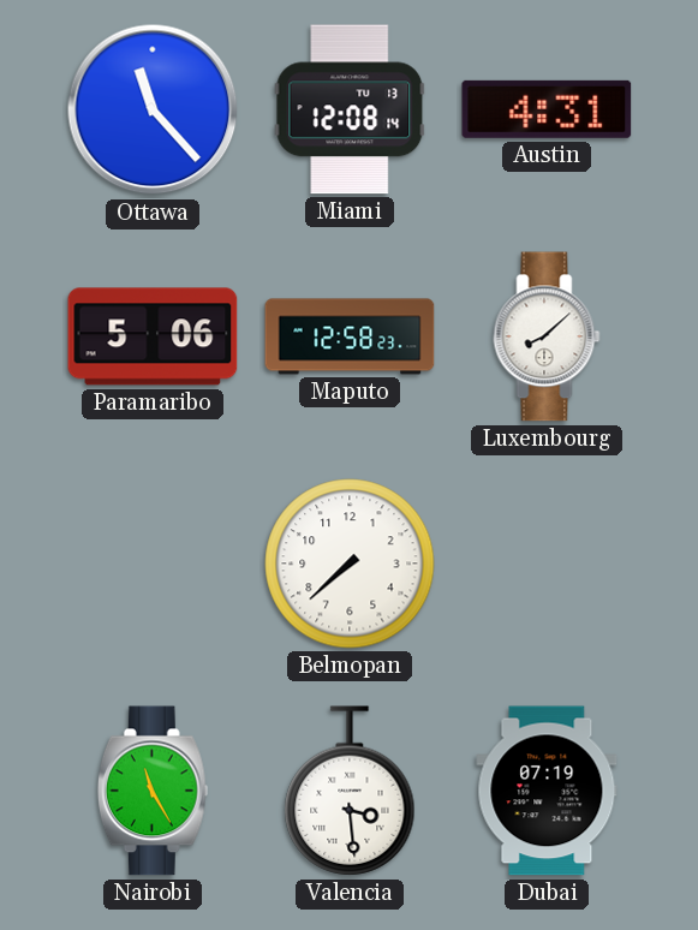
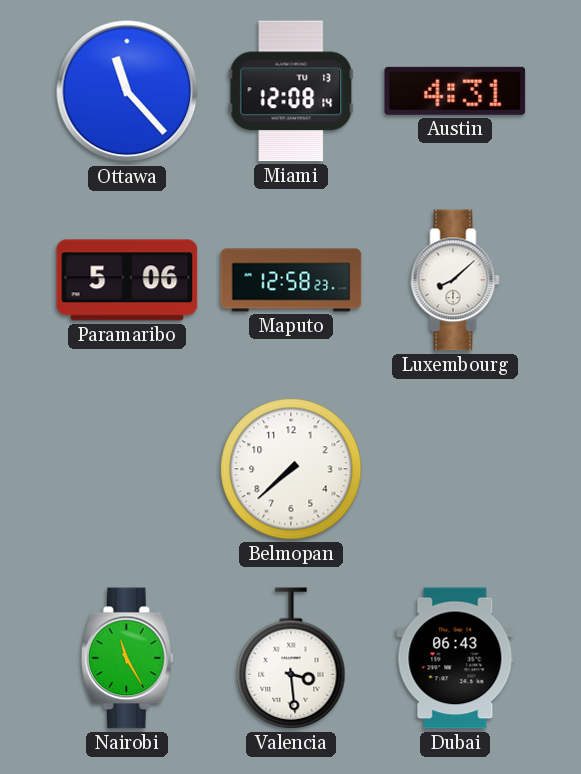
Dubai: 07:19 -> 06:43 (455, 658)
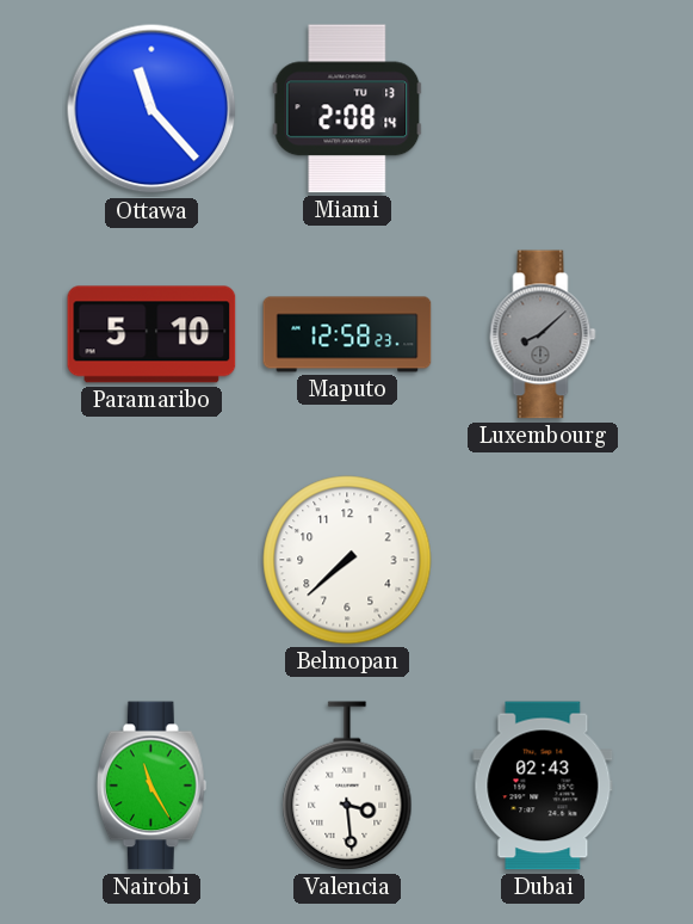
Miami: 12:08 -> 2:08 (347, 109)
Austin: 4:31 -> none (455, 91)
Paramaribo: 5:06 -> 5:10 (151, 334)
Luxembourg dial: white -> grey (543, 334)
Dubai: 06:43 -> 02:43 (543, 786)
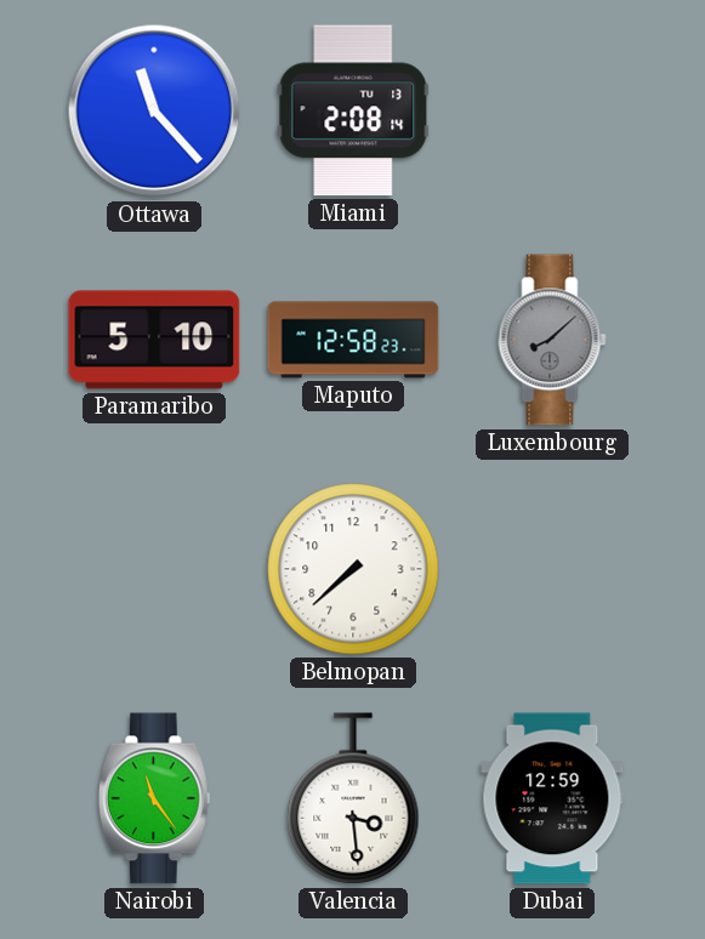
Nairobi: 11:25 -> 11:24 (154, 798)
Dubai: 02:43 -> 12:59 (552, 798)
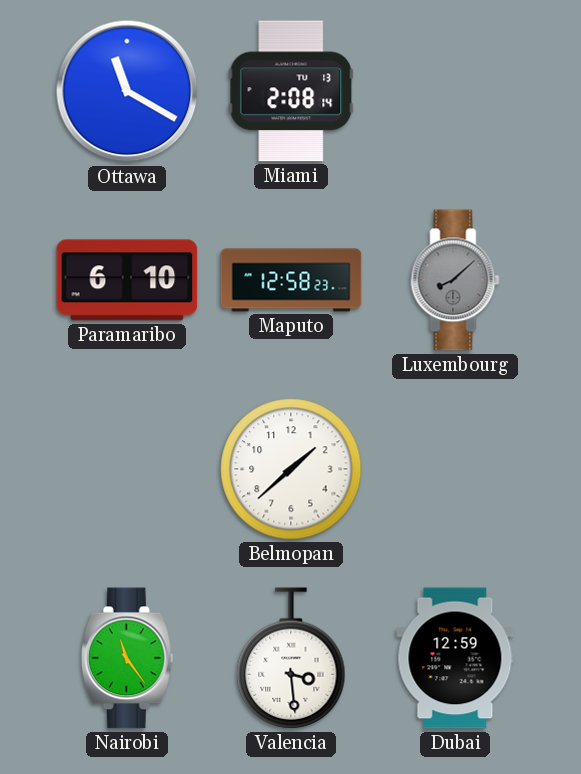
Ottawa: 11:23 -> 11:20 (127, 91)
Paramaribo: 5:10 -> 6:10 (127, 280)
Belmopan: 7:38 -> 1:38 (291, 469)
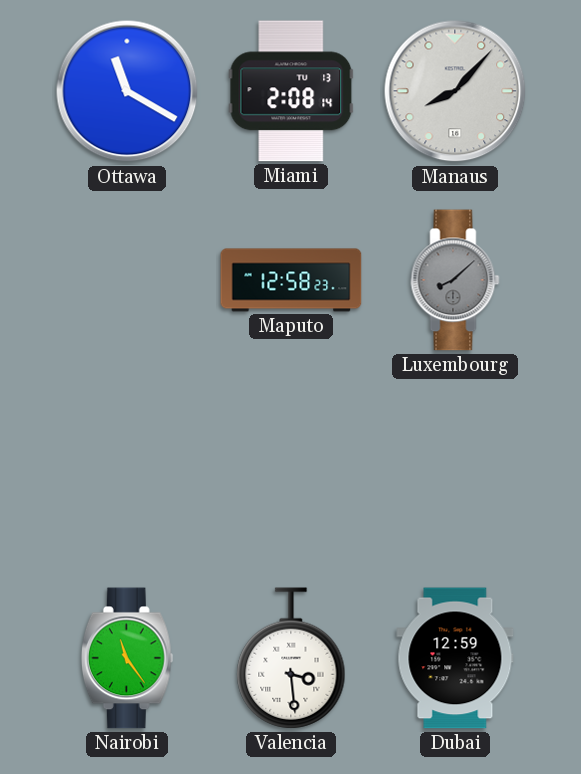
Manaus: none -> 8:07 (455, 91)
Paramaribo: 6:10 -> none (127, 280)
Belmopan: 1:38 -> none (291, 469)
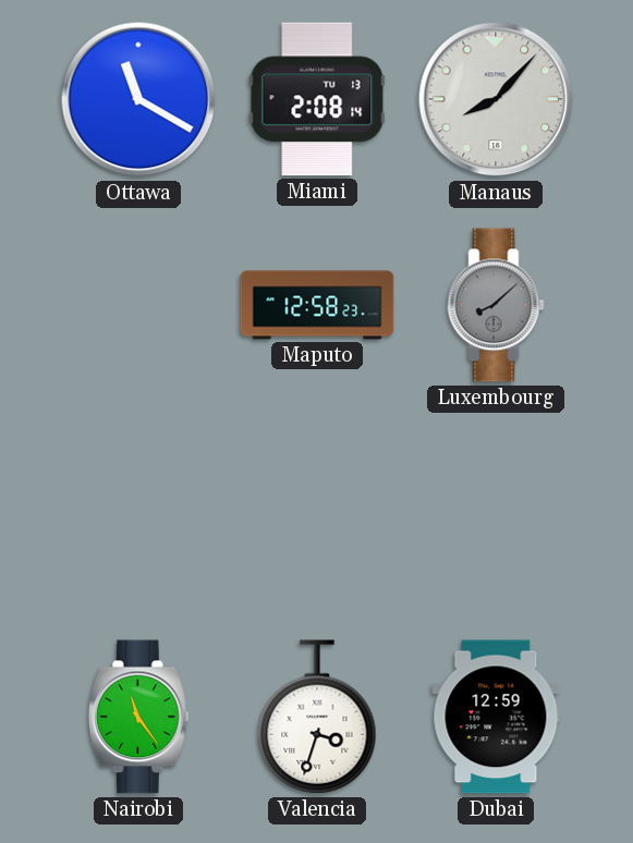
Valencia: 3:29 -> 3:33 (317, 717)
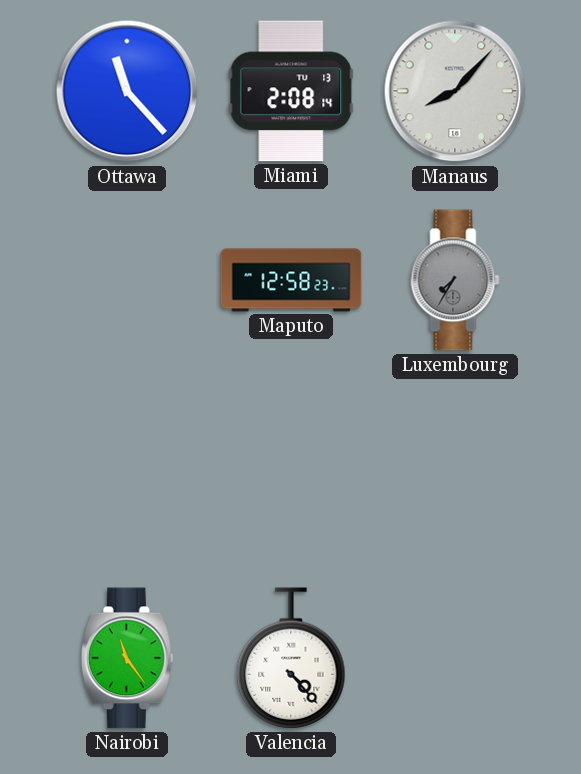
Ottawa: 11:20 -> 11:23 (127, 91)
Luxembourg: 8:08 -> 7:35 (455, 280)
Valencia: 3:33 -> 4:23 (291, 658)
Dubai: 12:59 -> none (496, 717)
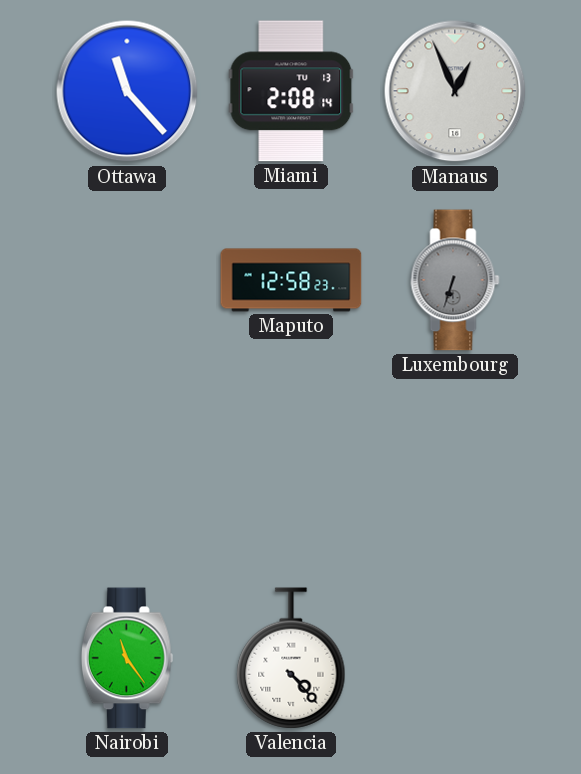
Manaus: 8:07 -> 12:56 (455, 91)
Luxembourg: 7:35 -> 6:33 (455, 280)
